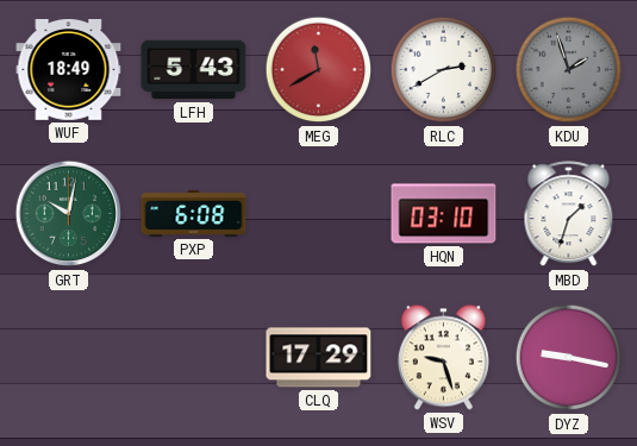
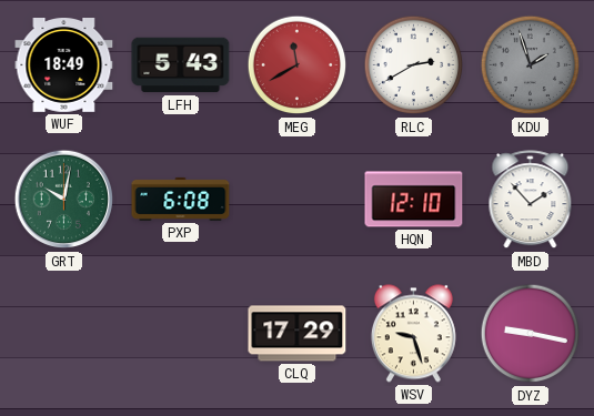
HQN: 03:10 -> 12:10 (414, 200)
MBD: 1:33 -> 1:53 (531, 200)
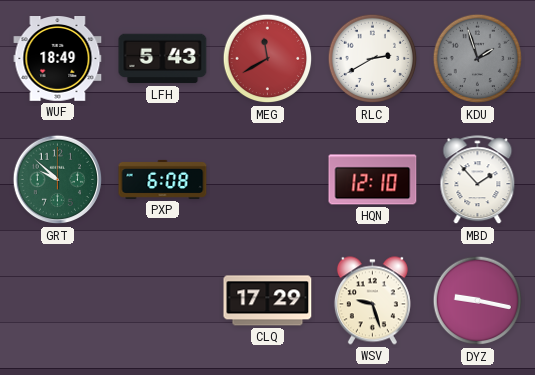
GRT: 10:02 -> 9:52 (58, 180)
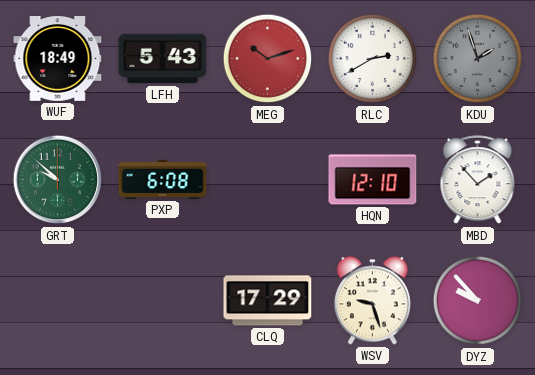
MEG: 11:40 -> 10:12 (268, 59)
DYZ: 9:17 -> 9:53 (478, 301)
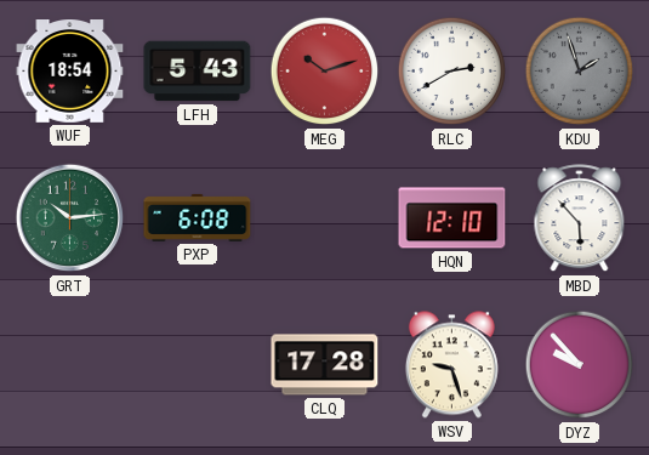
WUF: 18:49 -> 18:54 (70, 72)
GRT: 9:52 -> 10:14 (70, 218)
MBD: 1:53 -> 5:53 (580, 218)
CLQ: 17:29 -> 17:28 (325, 365)
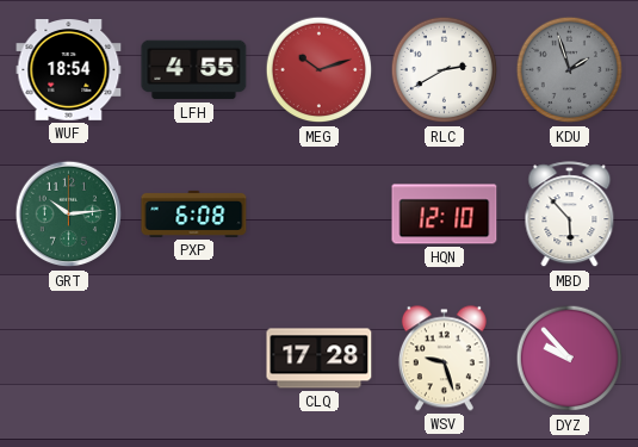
LFH: 5:43 -> 4:55 (194, 70)
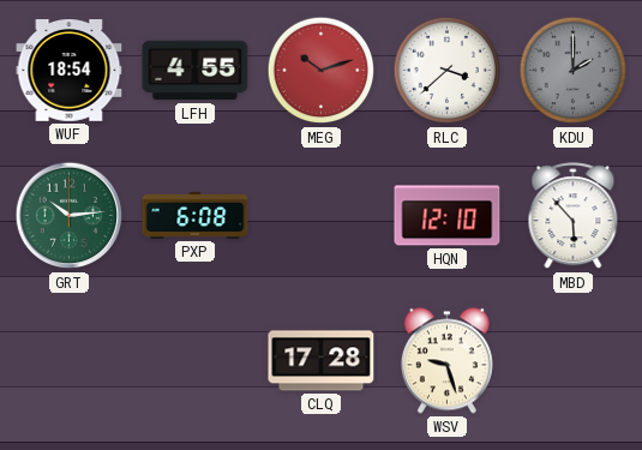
RLC: 2:40 -> 3:38 (448, 71)
KDU: 1:57 -> 2:00 (574, 71)
DYZ: 9:53 -> none (570, 359)
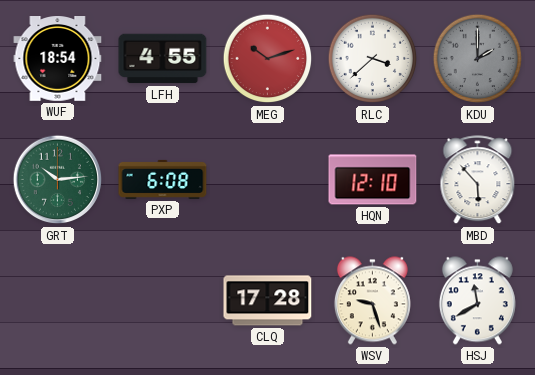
HSJ: none -> 11:40 (477, 301)
